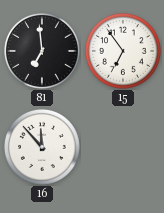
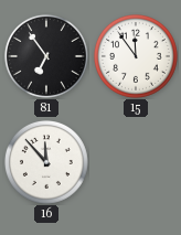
81: 6:59 -> 6:54 (46, 56)
15: 6:54 -> 11:54 (136, 56)
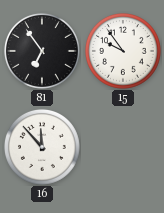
15: 11:54 -> 9:54 (123, 51)
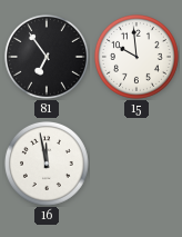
15: 9:54 -> 9:59 (136, 57)
16: 11:53 -> 11:58 (47, 164)
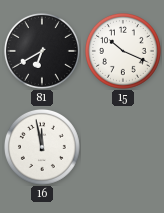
81: 6:54 -> 6:40 (42, 51)
15: 9:59 -> 10:19 (123, 51)
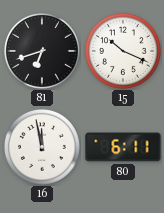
81: 6:40 -> 6:42 (42, 51)
80: none -> 6:11 (123, 147)
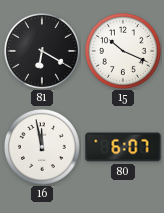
81: 6:42 -> 6:20 (42, 51)
80: 6:11 -> 6:07 (123, 147)
